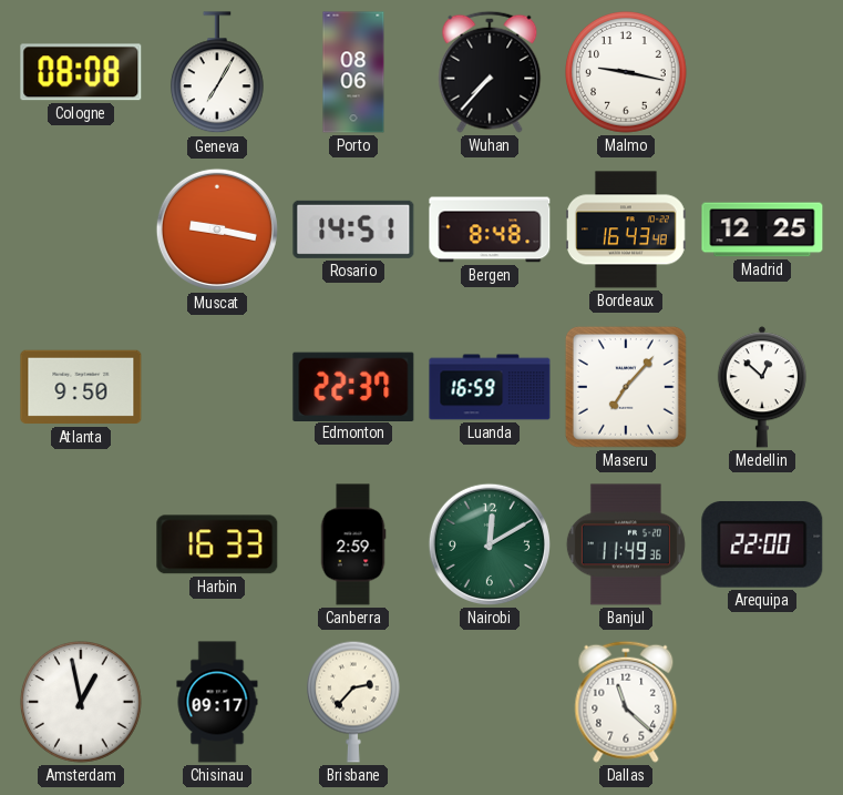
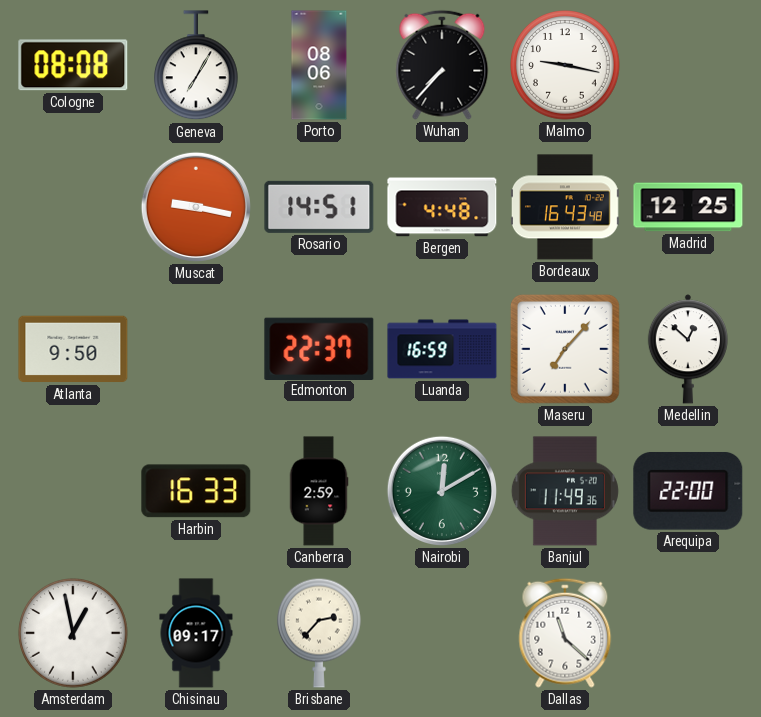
Bergen: 8:48 -> 4:48 (442, 207)
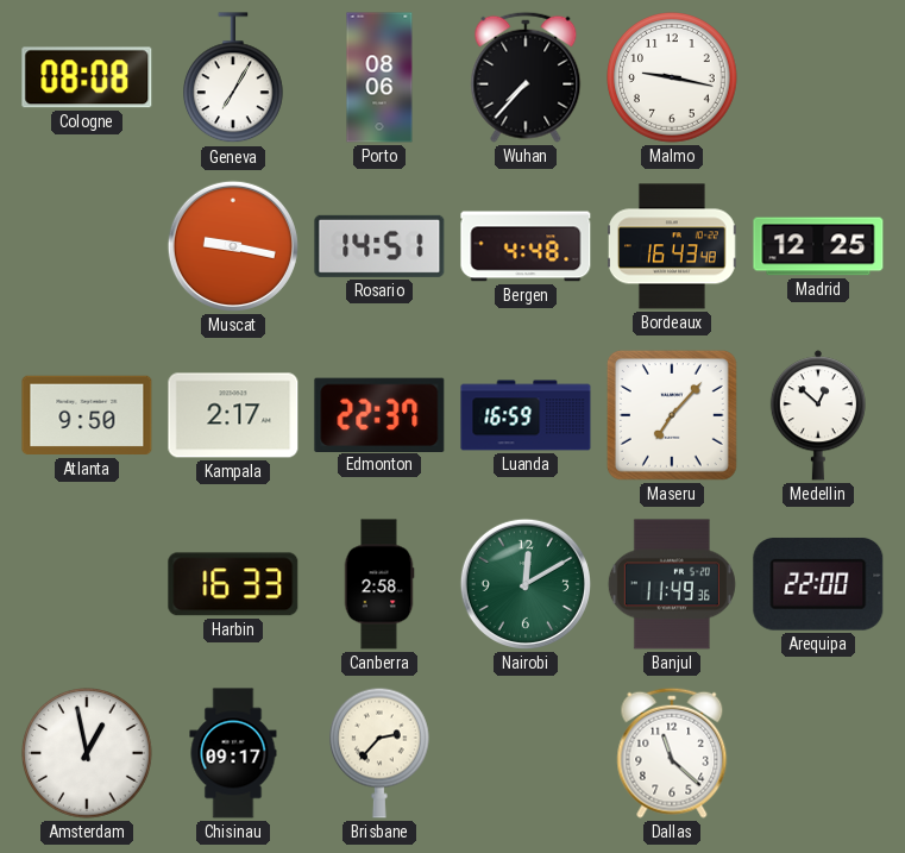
Kampala: none -> 2:17 (233, 415)
Canberra: 2:59 -> 2:58 (379, 584)
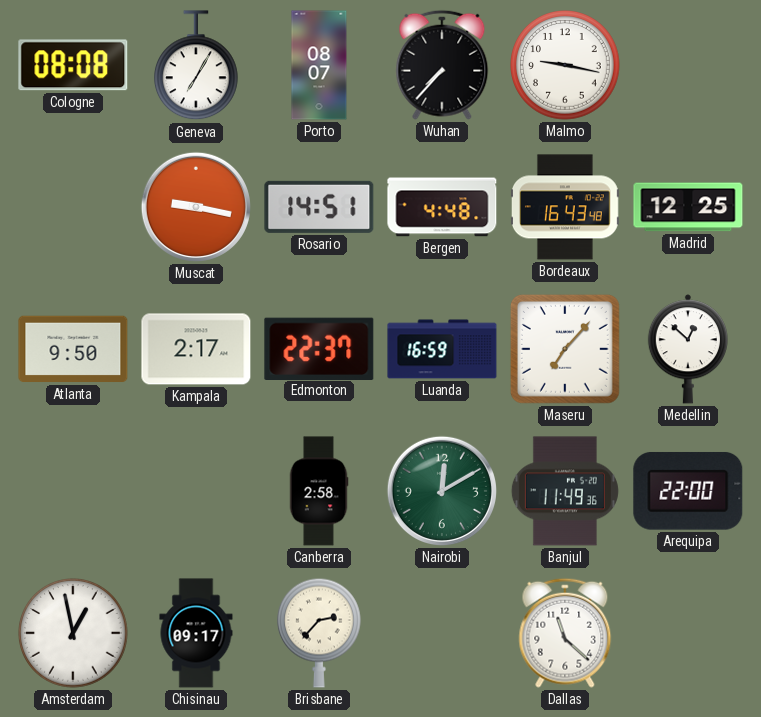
Porto: 08:06 -> 08:07 (319, 65)
Harbin: 16:33 -> none (233, 584)
